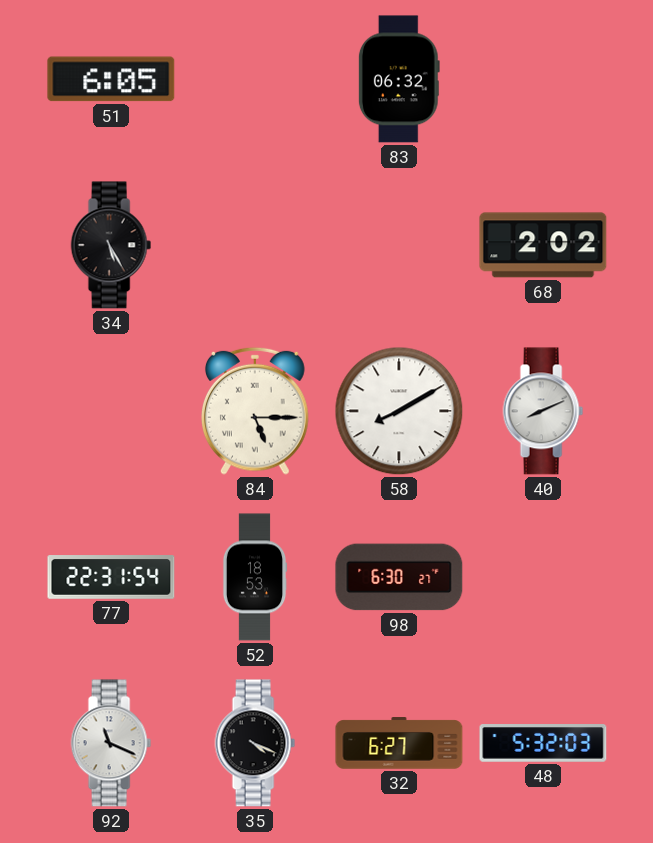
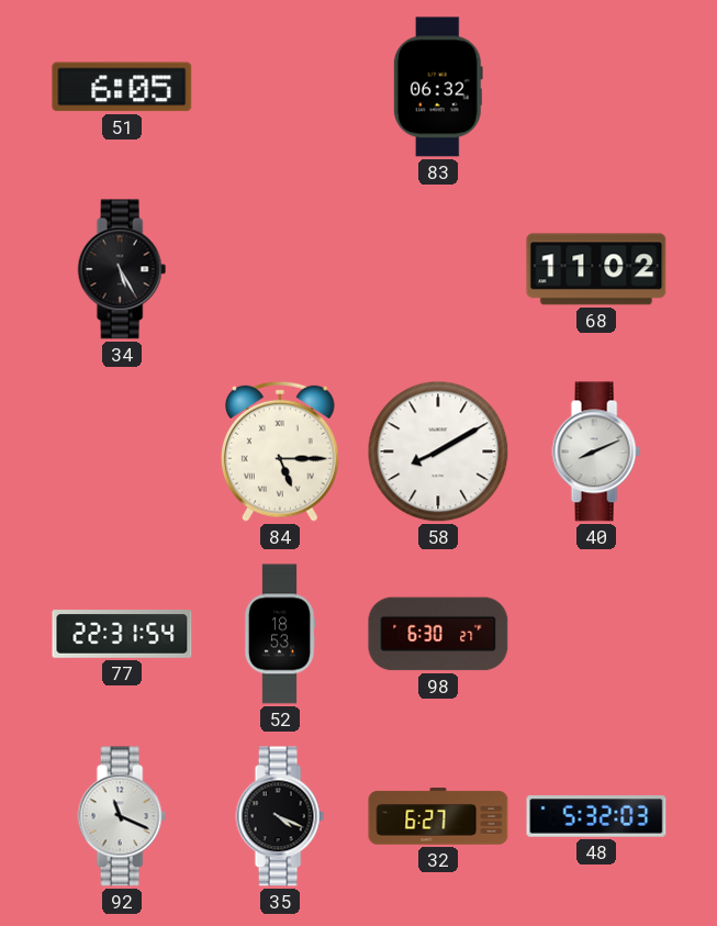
68: 2:02 -> 11:02 (596, 269)
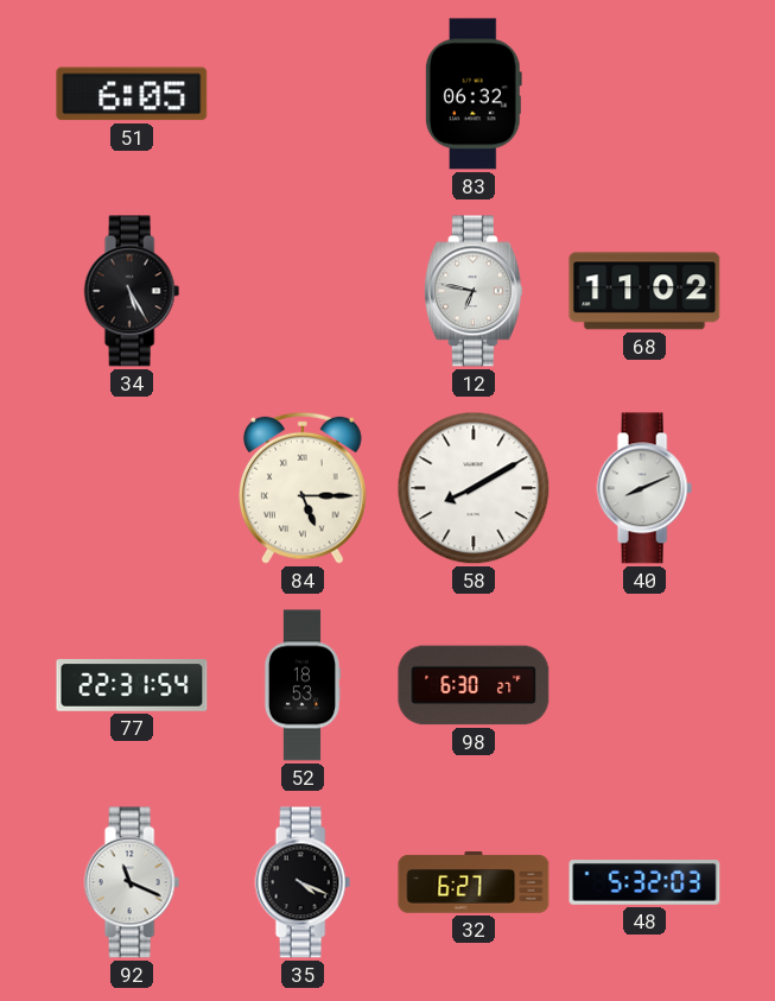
12: none -> 6:47 (474, 291)
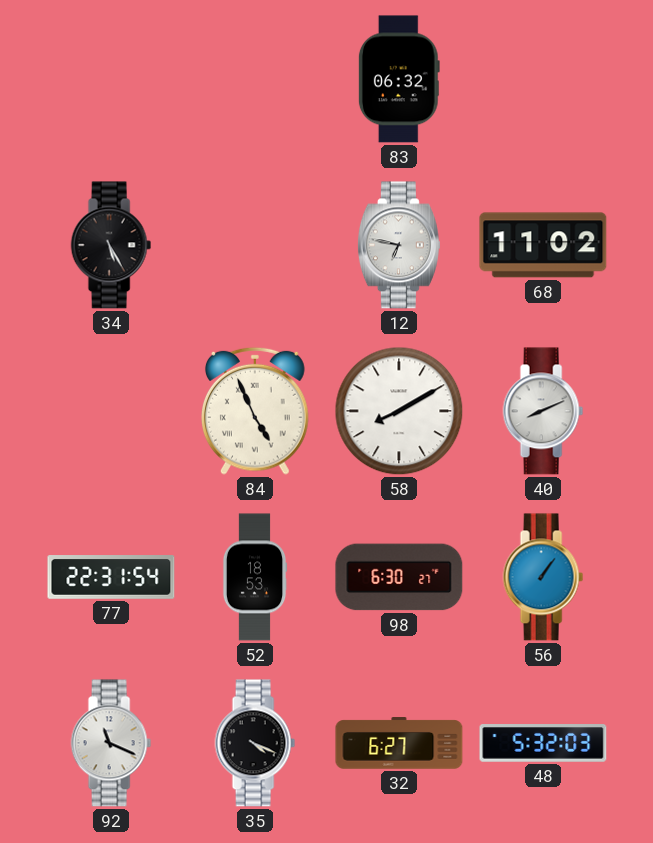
51: 6:05 -> none (132, 94)
84: 5:15 -> 4:56 (256, 411)
56: none -> 1:06 (543, 577)
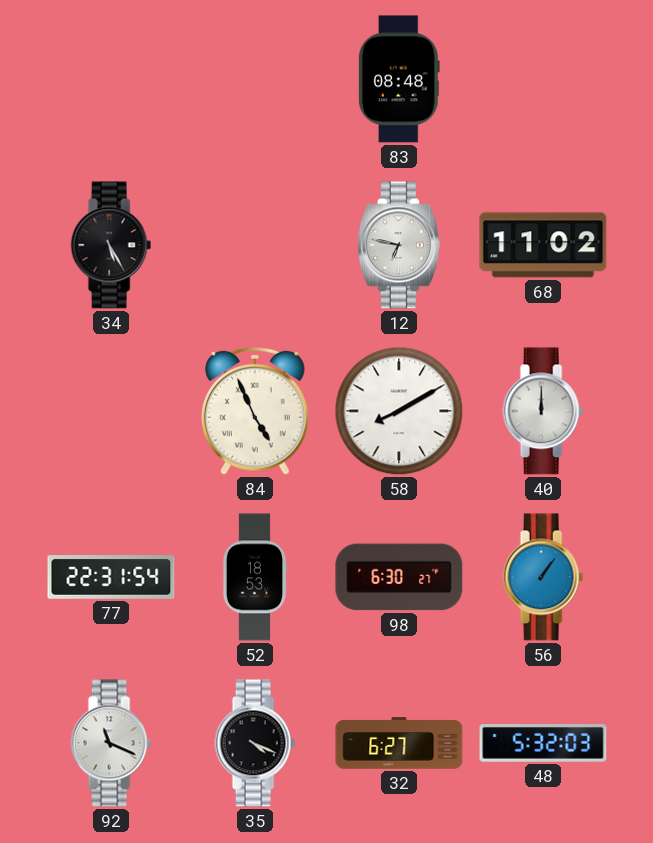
83: 06:32 -> 08:48 (399, 79)
40: 8:11 -> 12:00 (543, 411)
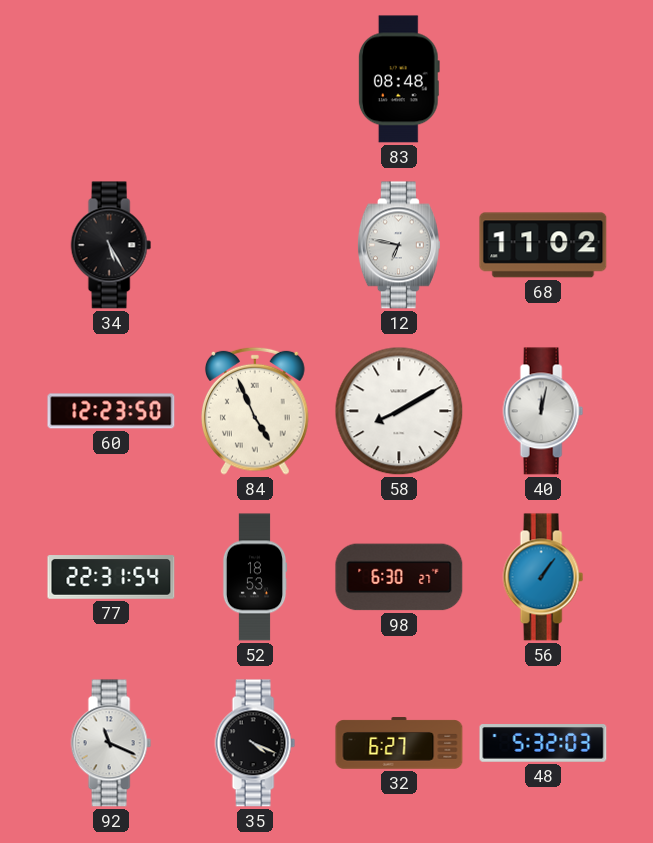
60: none -> 12:23 (111, 411)
40: 12:00 -> 12:02 (543, 411)
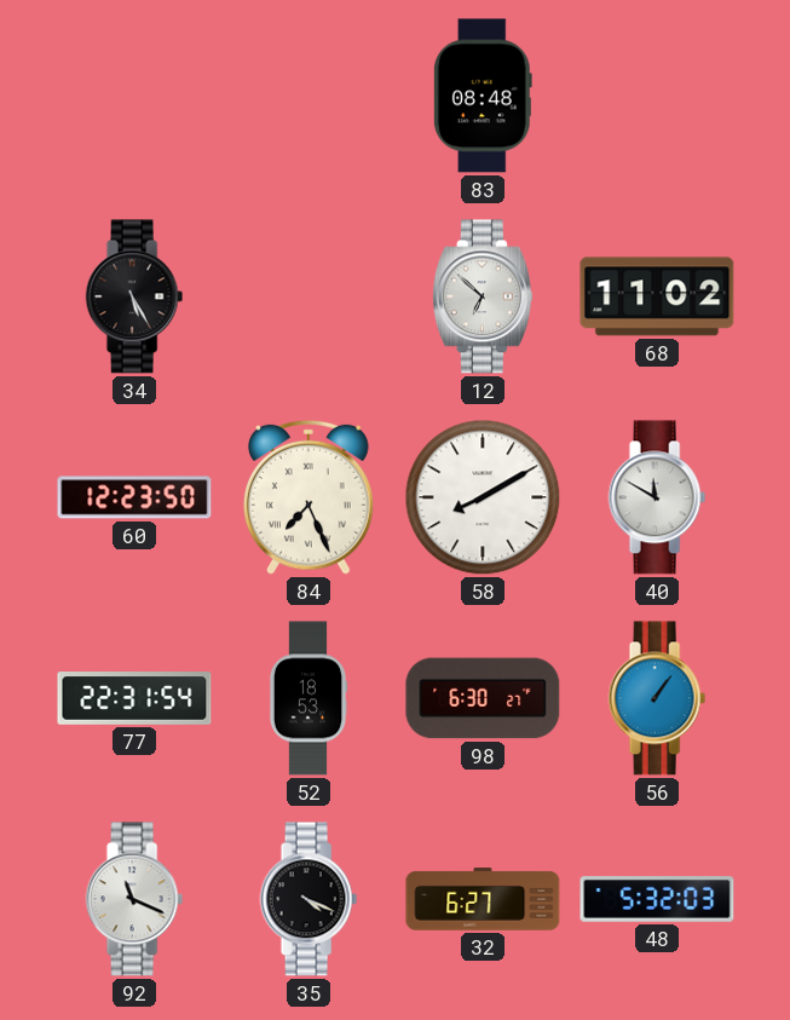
12: 6:47 -> 6:52 (483, 296)
84: 4:56 -> 7:26 (310, 497)
40: 12:02 -> 11:50 (657, 497)
